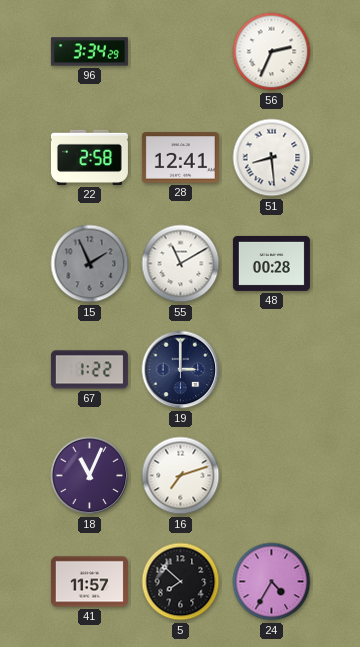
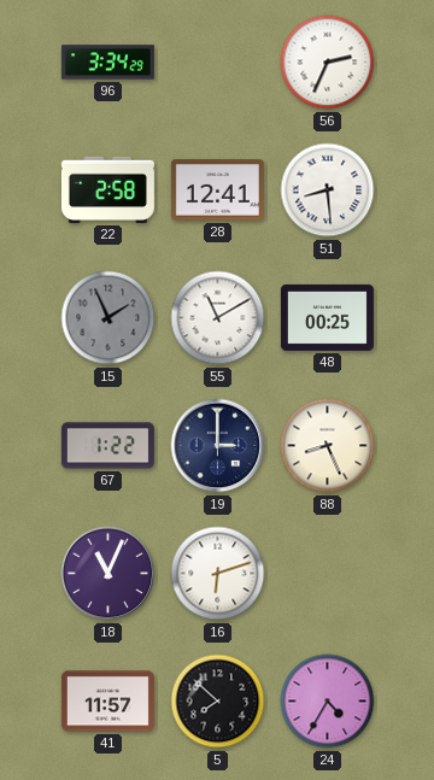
48: 00:28 -> 00:25 (327, 317)
88: none -> 8:26 (328, 446)
16: 7:12 -> 6:12 (218, 574)
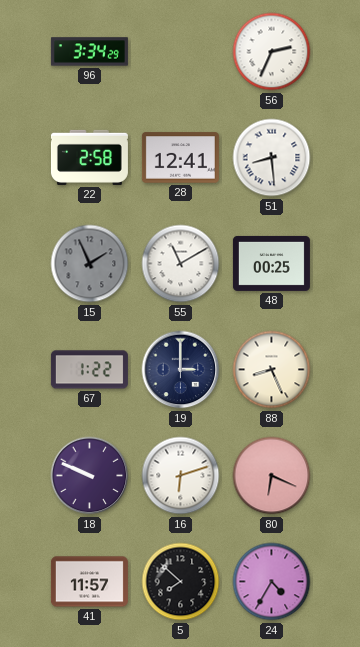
18: 11:04 -> 9:49 (90, 476)
80: none -> 6:19 (272, 476)
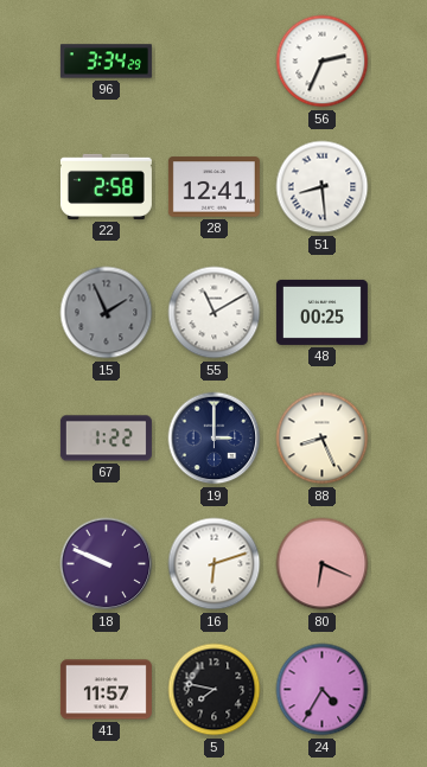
5: 7:52 -> 7:47 (215, 690)
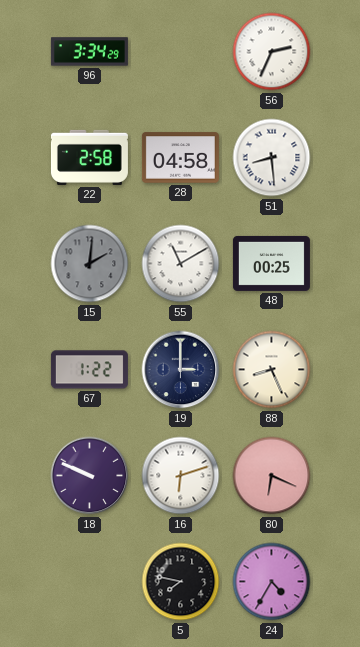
28: 12:41 -> 04:58 (180, 158)
15: 1:56 -> 2:01 (90, 264)
41: 11:57 -> none (106, 690)
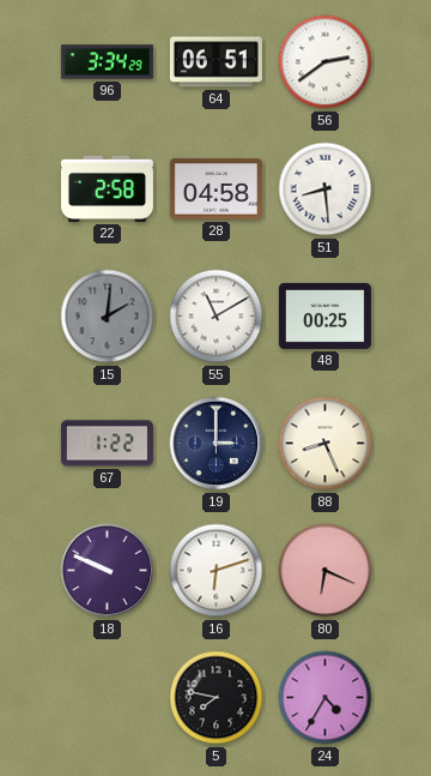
64: none -> 06:51 (215, 62)
56: 2:34 -> 2:39 (326, 62)
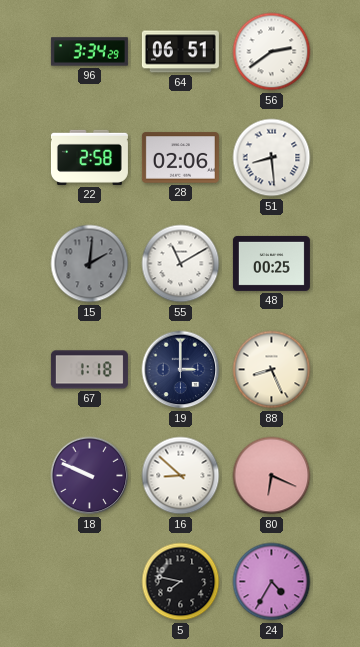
28: 04:58 -> 02:06 (180, 158)
67: 1:22 -> 1:18 (89, 370)
16: 6:12 -> 8:52 (181, 476)
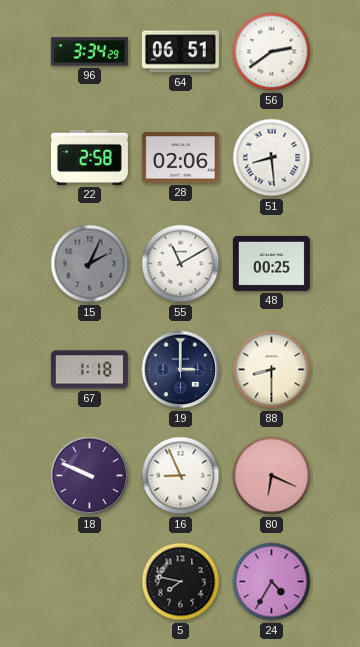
15: 2:01 -> 2:04 (90, 264)
88: 8:26 -> 8:30 (272, 370)
16: 8:52 -> 8:56 (181, 476)
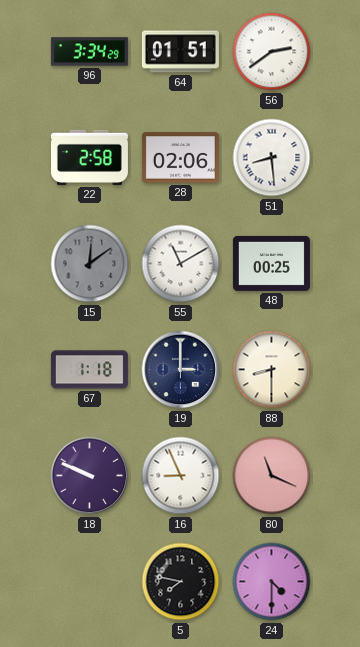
64: 06:51 -> 01:51 (180, 52)
15: 2:04 -> 12:09 (90, 264)
80: 6:19 -> 11:19 (272, 476)
24: 4:35 -> 4:30 (272, 582)
